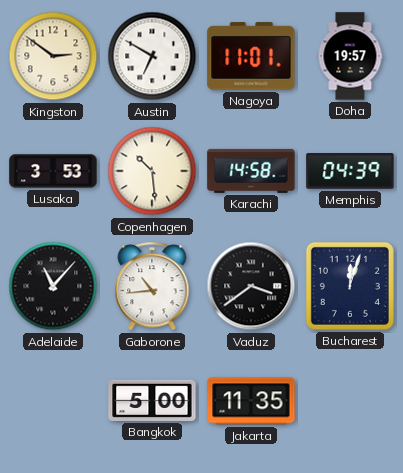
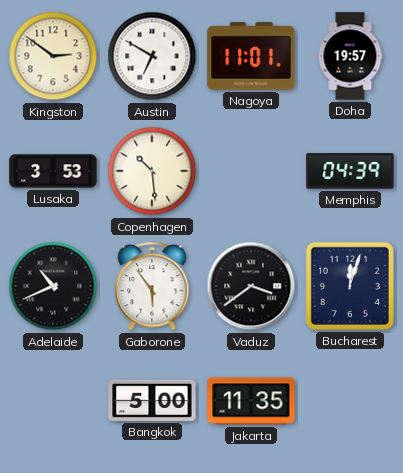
Karachi: 14:58 -> none (251, 171)
Adelaide: 11:07 -> 10:41 (53, 286)
Gaborone: 10:44 -> 5:54 (152, 287)
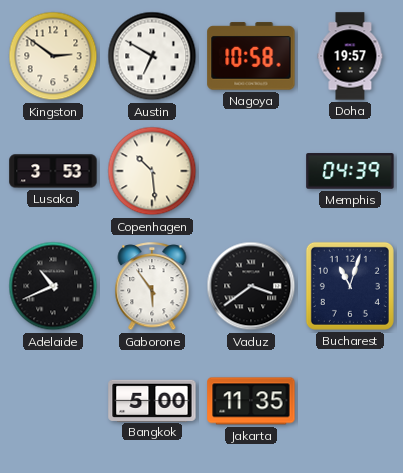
Nagoya: 11:01 -> 10:58 (251, 56)
Bucharest: 12:03 -> 11:03 (350, 286)
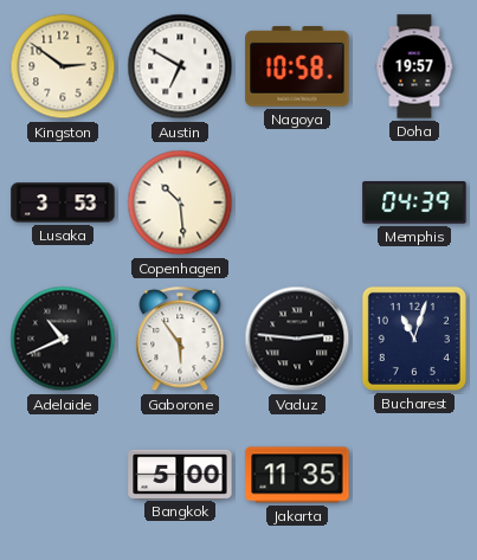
Vaduz: 3:39 -> 2:46 (297, 339)
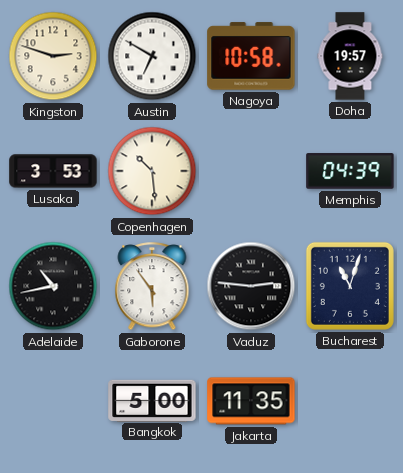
Kingston: 2:51 -> 2:48 (53, 56)
Adelaide: 10:41 -> 10:43 (53, 286)
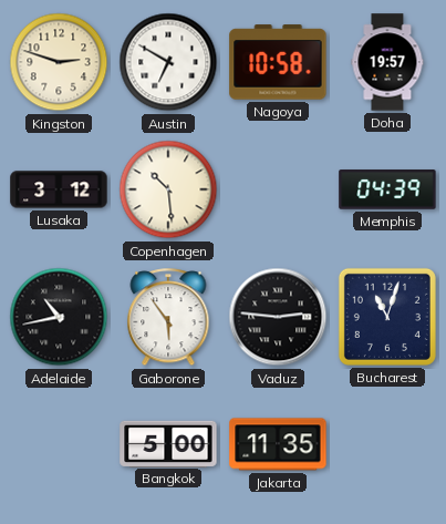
Lusaka: 3:53 -> 3:12 (59, 189)
